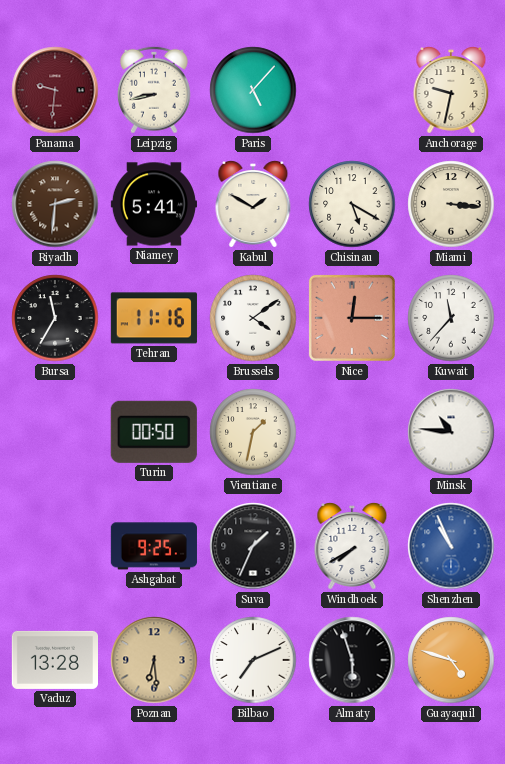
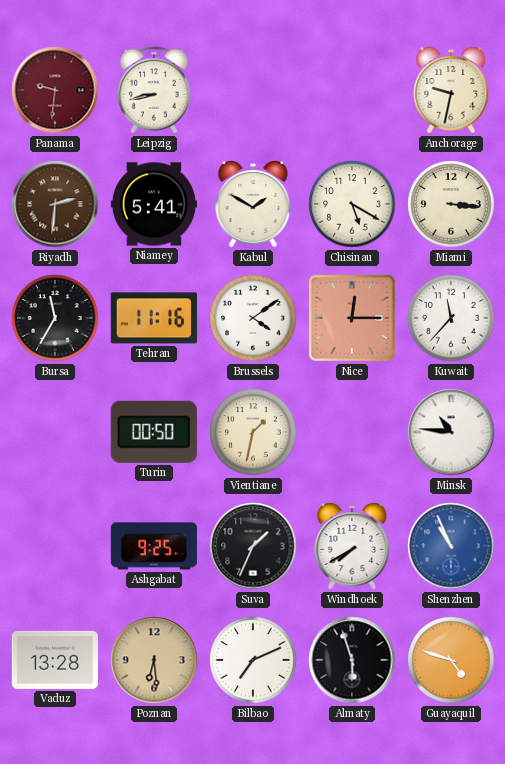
Paris: 5:07 -> none (253, 90)
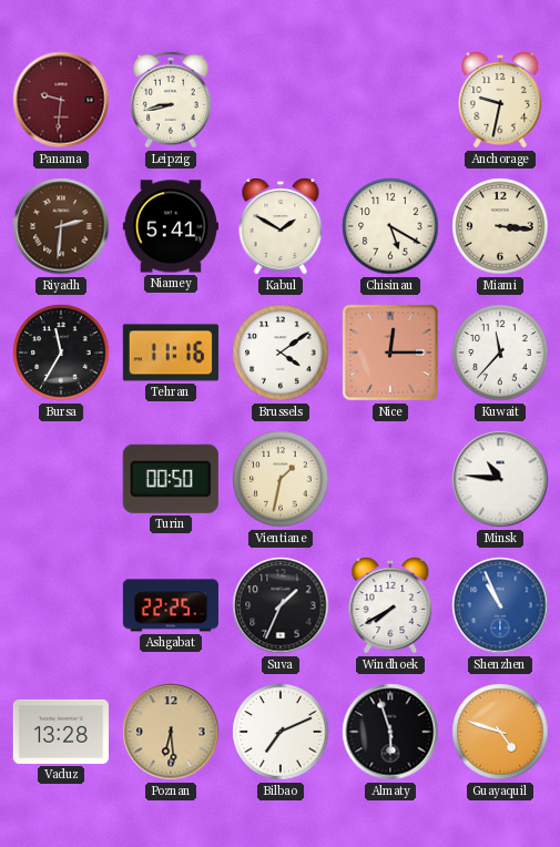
Ashgabat: 9:25 -> 22:25 (171, 605)
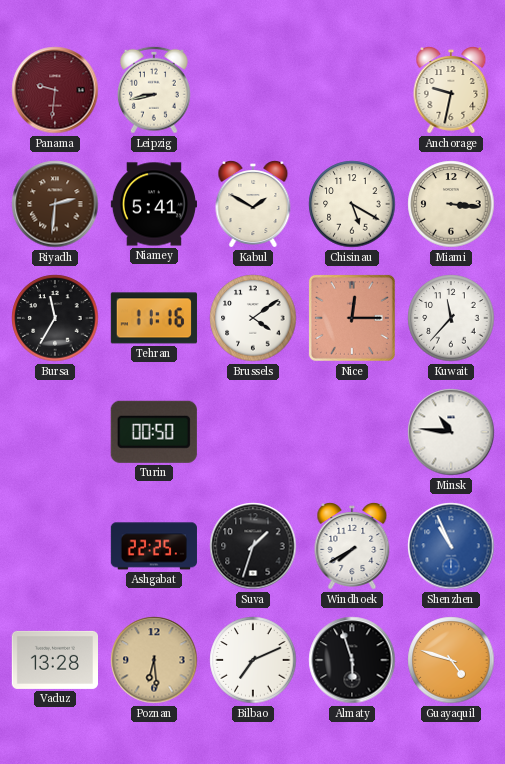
Vientiane: 1:32 -> none (281, 479)
Suva: 1:34 -> 1:33 (253, 546)
